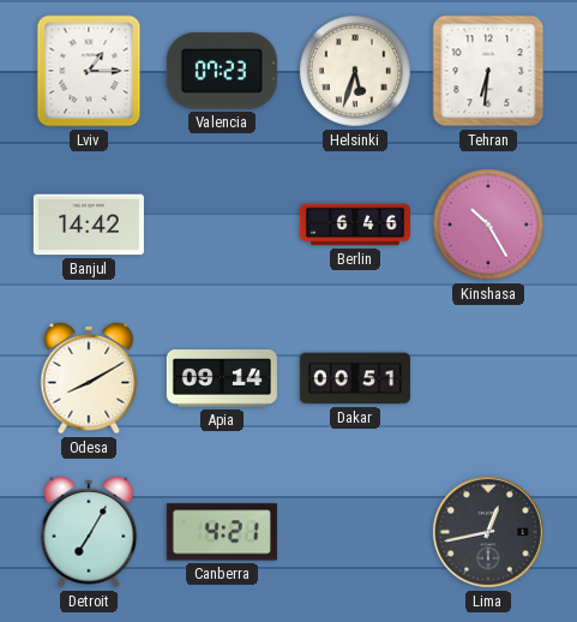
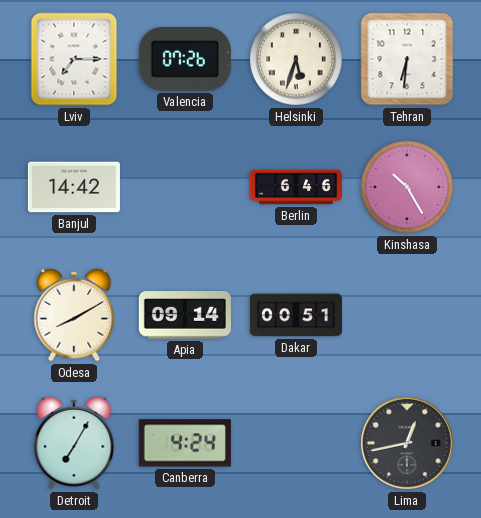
Lviv: 1:15 -> 7:15 (74, 59)
Valencia: 07:23 -> 07:26 (185, 60)
Canberra: 4:21 -> 4:24 (185, 443)
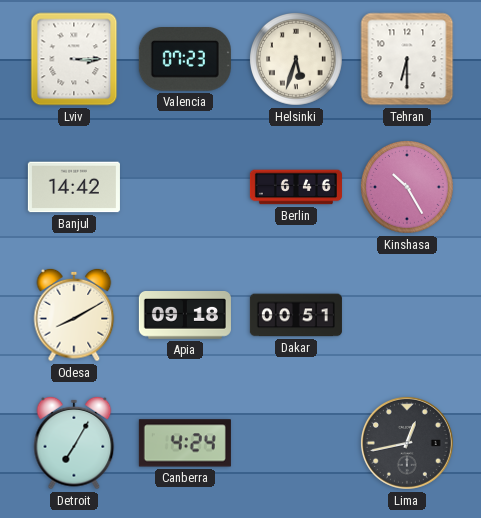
Lviv: 7:15 -> 3:15 (74, 59)
Valencia: 07:26 -> 07:23 (185, 60)
Tehran: 6:31 -> 6:30 (407, 59)
Apia: 09:14 -> 09:18 (185, 316)
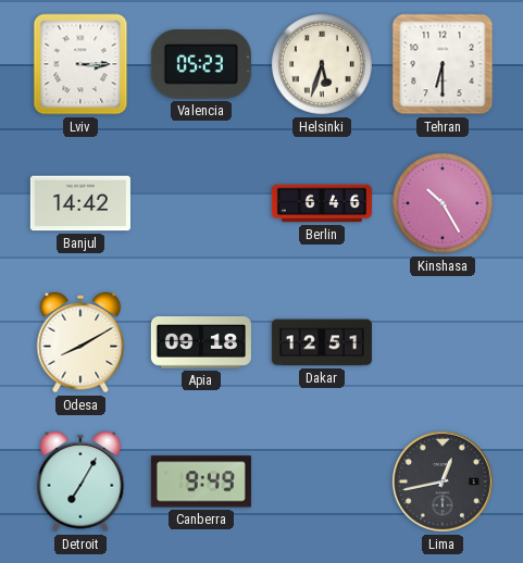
Valencia: 07:23 -> 05:23 (201, 65)
Dakar: 00:51 -> 12:51 (322, 342)
Canberra: 4:24 -> 9:49 (201, 481)
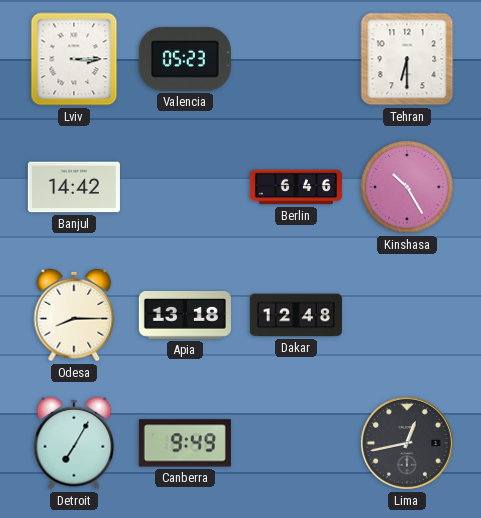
Helsinki: 5:33 -> none (323, 65)
Odesa: 8:10 -> 8:15 (74, 315)
Apia: 09:18 -> 13:18 (185, 316)
Dakar: 12:51 -> 12:48 (296, 315)
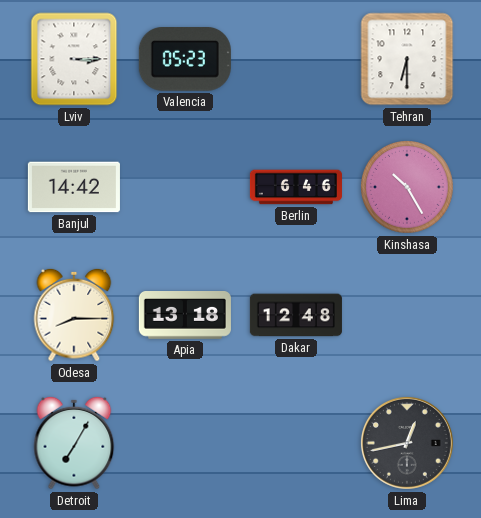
Canberra: 9:49 -> none (185, 443)
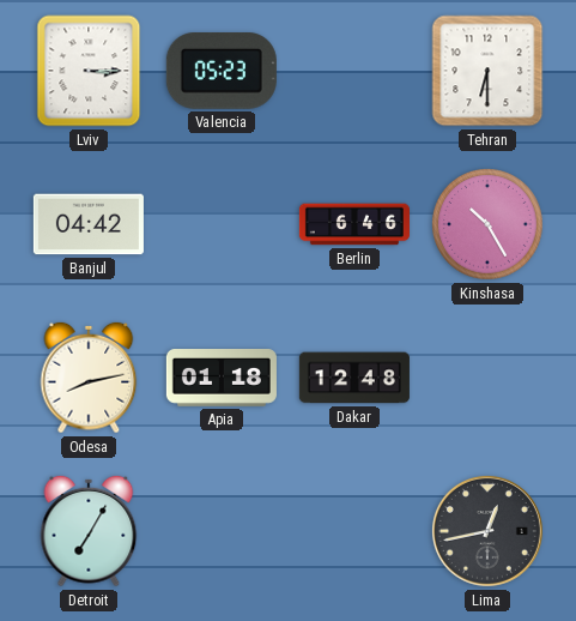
Banjul: 14:42 -> 04:42 (89, 224)
Odesa: 8:15 -> 8:13 (89, 378)
Apia: 13:18 -> 01:18 (222, 379)
